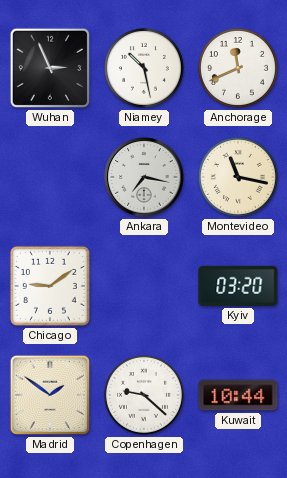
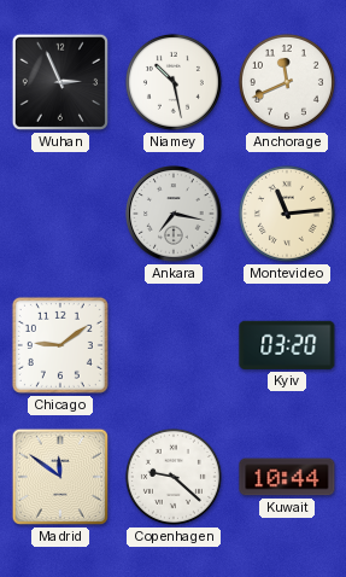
Montevideo: 11:17 -> 11:14 (287, 214)
Madrid: 1:51 -> 11:51 (60, 477)
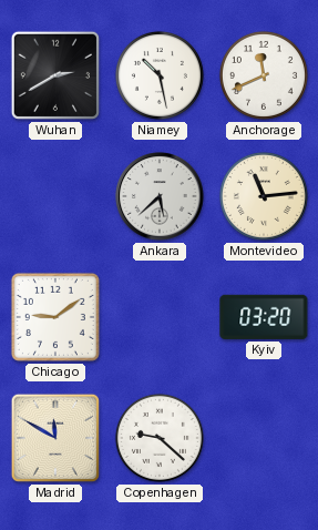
Wuhan: 2:56 -> 2:40 (55, 75)
Ankara: 7:17 -> 5:38 (160, 196)
Madrid: 11:51 -> 11:50 (55, 438)
Kuwait: 10:44 -> none (287, 477)
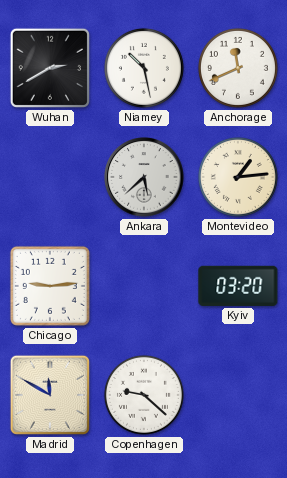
Montevideo: 11:14 -> 1:14 (238, 177)
Chicago: 9:09 -> 9:14 (50, 286)
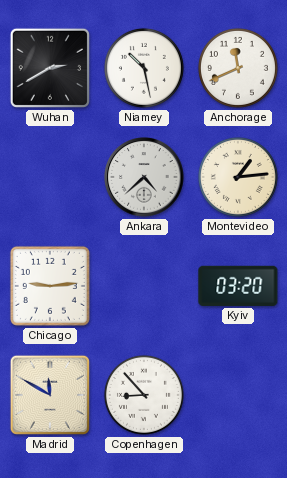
Ankara: 5:38 -> 4:38 (144, 177)
Copenhagen: 9:22 -> 8:53 (144, 395)
